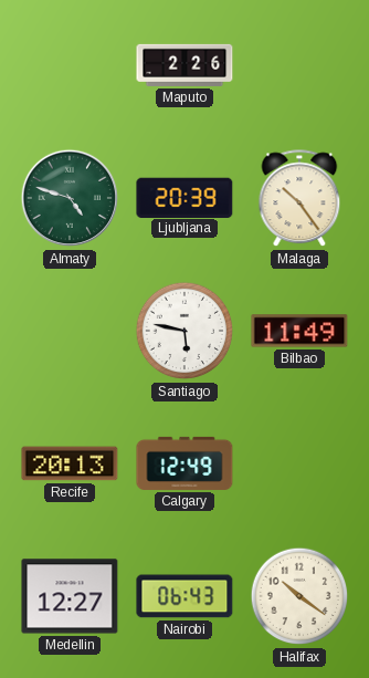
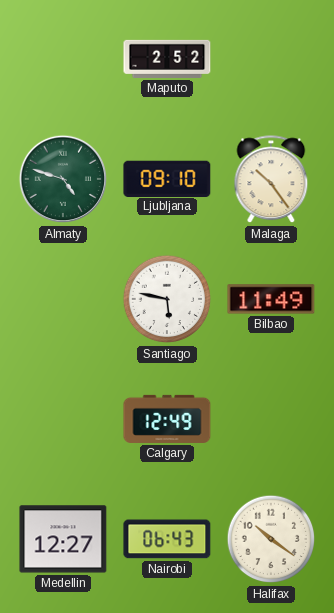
Maputo: 2:26 -> 2:52 (167, 59)
Ljubljana: 20:39 -> 09:10 (167, 178)
Recife: 20:13 -> none (70, 463)
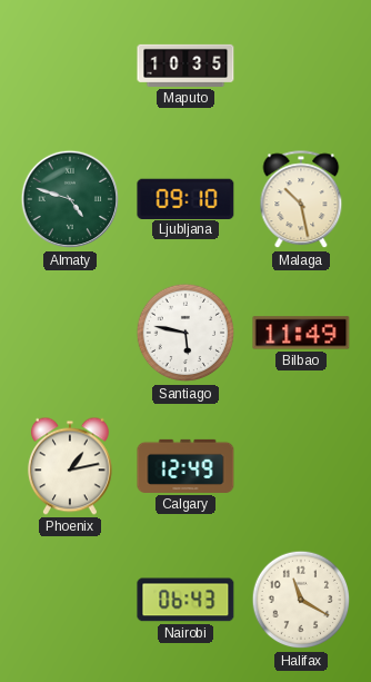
Maputo: 2:52 -> 10:35 (185, 66)
Malaga: 10:24 -> 10:28 (301, 200)
Phoenix: none -> 1:13 (70, 466)
Medellin: 12:27 -> none (63, 539)
Halifax: 10:21 -> 11:20 (301, 600)
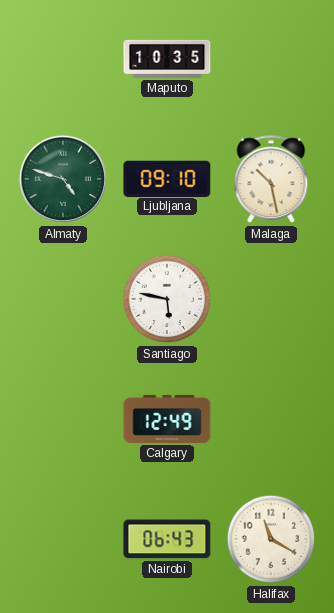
Bilbao: 11:49 -> none (301, 333)
Phoenix: 1:13 -> none (70, 466)
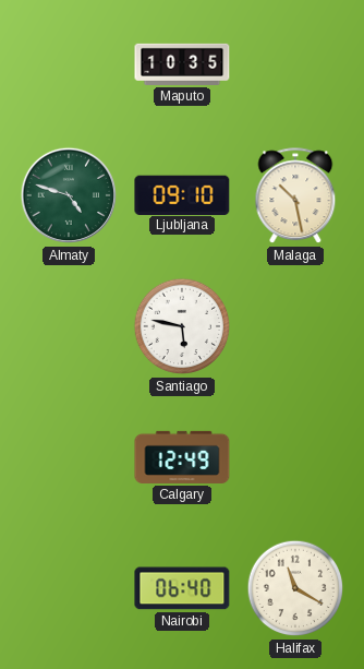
Nairobi: 06:43 -> 06:40 (182, 588)
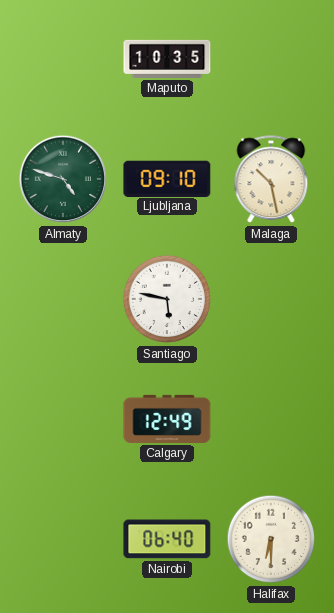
Halifax: 11:20 -> 6:30 (271, 539)
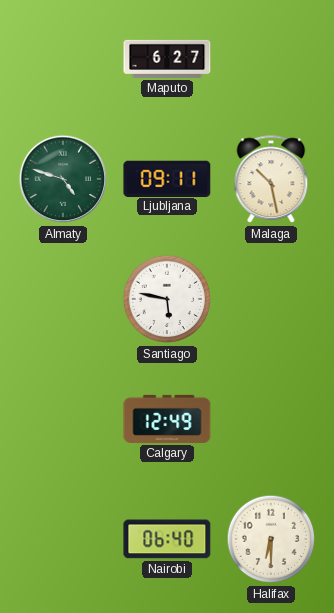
Maputo: 10:35 -> 6:27 (167, 59)
Ljubljana: 09:10 -> 09:11 (167, 178)
